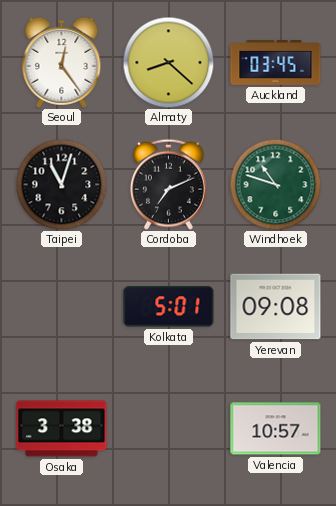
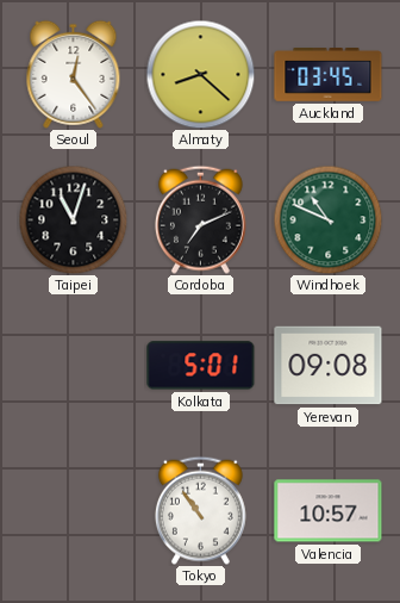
Windhoek: 10:48 -> 10:49 (327, 219)
Osaka: 3:38 -> none (62, 429)
Tokyo: none -> 10:54 (200, 510)
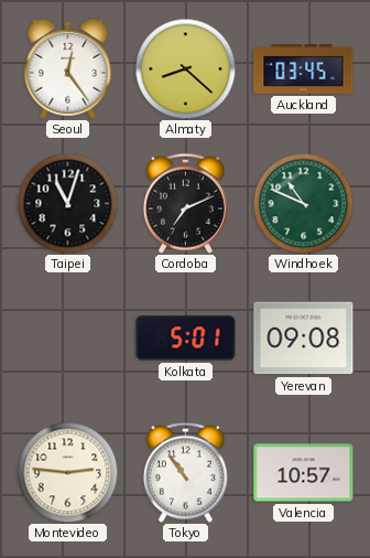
Montevideo: none -> 2:46 (67, 472)
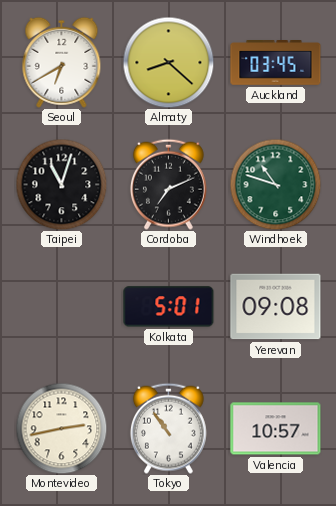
Seoul: 12:24 -> 6:40 (62, 62)
Windhoek: 10:49 -> 10:48 (275, 184)
Montevideo: 2:46 -> 2:43 (61, 428)
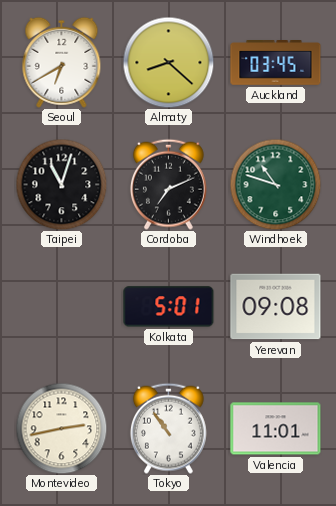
Valencia: 10:57 -> 11:01 (276, 429)
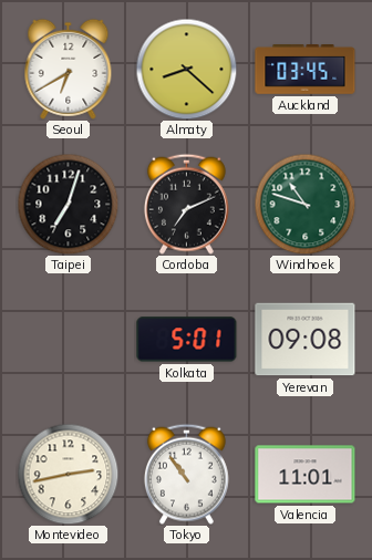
Taipei: 11:03 -> 7:03 (68, 204)
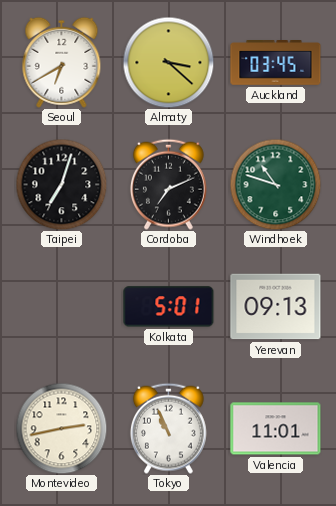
Almaty: 8:22 -> 3:22 (168, 62)
Yerevan: 09:08 -> 09:13 (276, 307)
Tokyo: 10:54 -> 10:56 (168, 428)
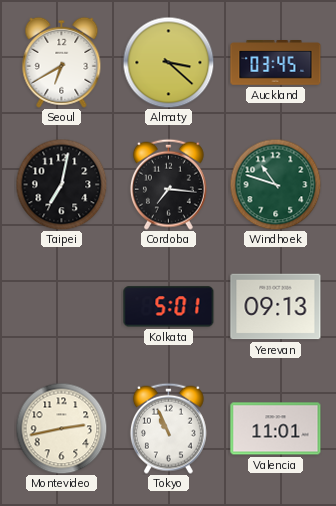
Taipei: 7:03 -> 7:02 (61, 184)
Cordoba: 7:11 -> 7:16 (168, 184)
